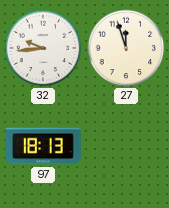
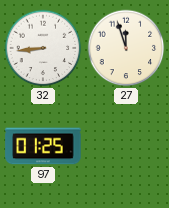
32: 9:44 -> 8:44 (43, 48)
97: 18:13 -> 01:25 (43, 146)
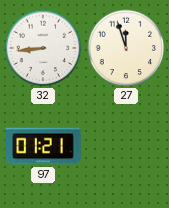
97: 01:25 -> 01:21 (43, 146)
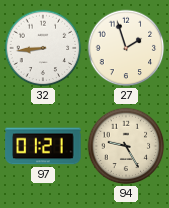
27: 11:57 -> 1:57 (126, 48)
94: none -> 9:25 (126, 146)
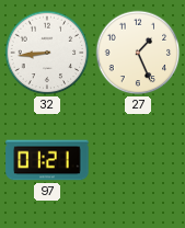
27: 1:57 -> 1:26 (138, 53)
94: 9:25 -> none (126, 146)
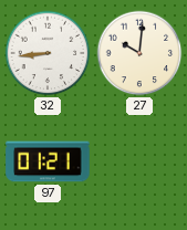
27: 1:26 -> 10:01 (139, 53)
